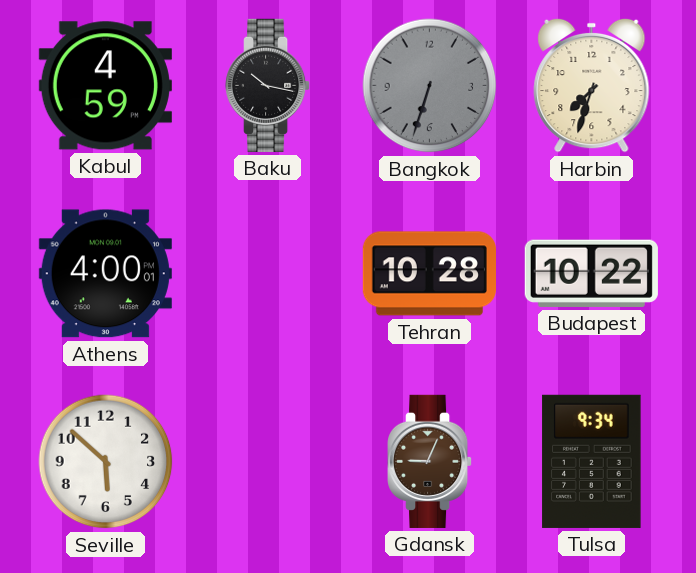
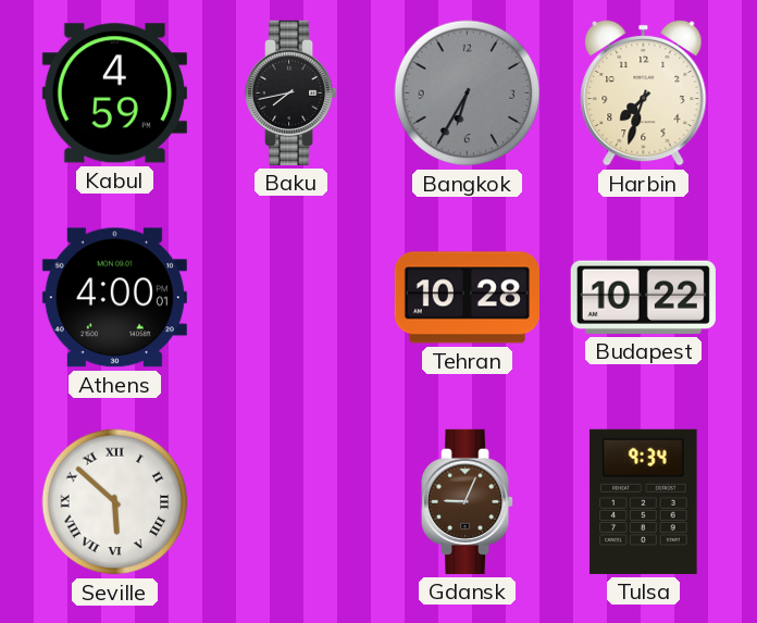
Baku: 10:17 -> 7:43 (293, 92)
Bangkok: 6:33 -> 6:35 (468, 94)
Seville numerals: Arabic -> Roman (115, 502)
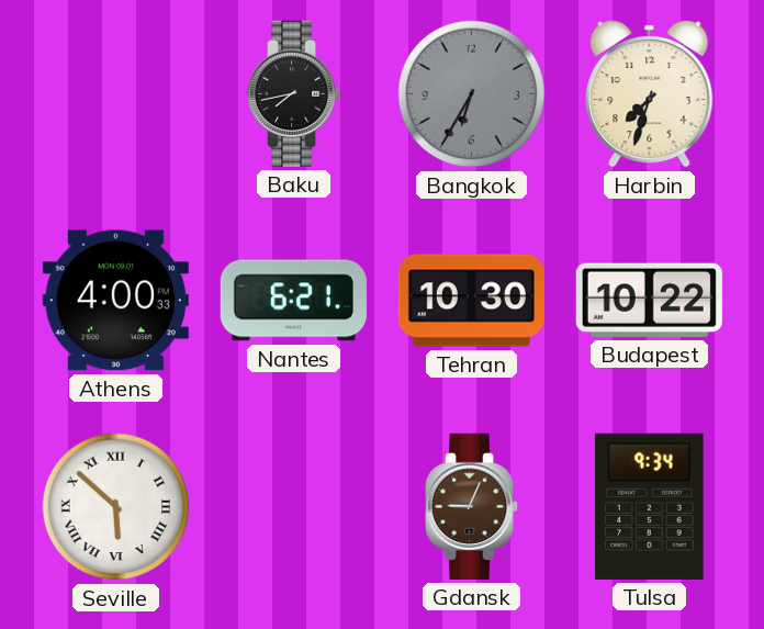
Kabul: 4:59 -> none (114, 94)
Athens: 4:00:01 -> 4:00:33 (115, 301)
Nantes: none -> 6:21 (293, 301)
Tehran: 10:28 -> 10:30 (471, 301)
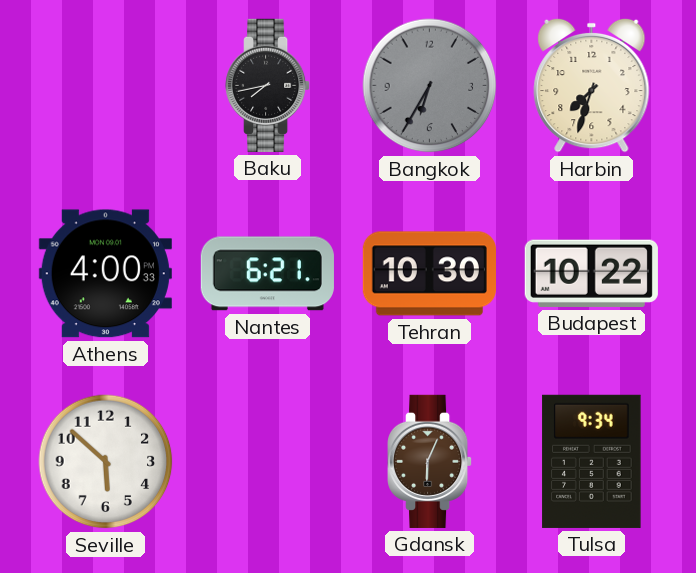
Seville numerals: Roman -> Arabic (106, 462)
Gdansk: 9:04 -> 6:04 (431, 461)
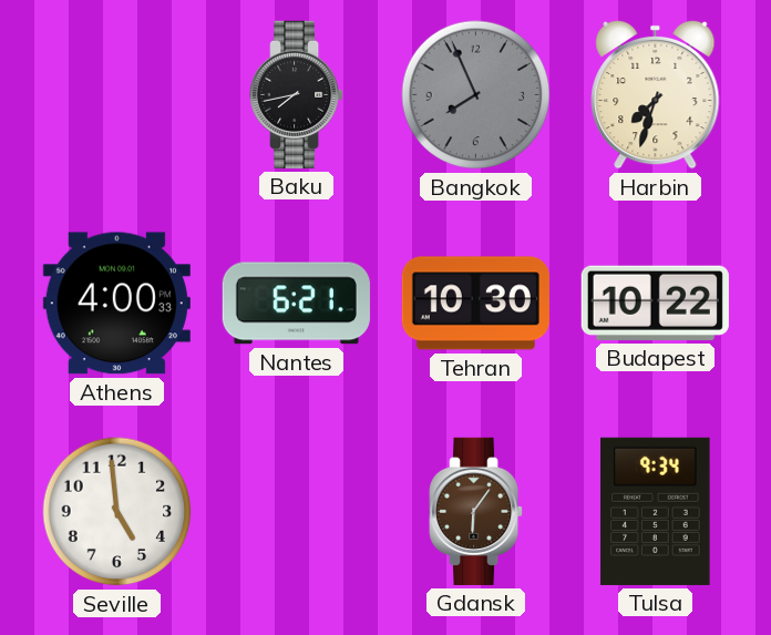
Bangkok: 6:35 -> 7:56 (476, 95)
Seville: 5:52 -> 4:59 (117, 512)
Gdansk: 6:04 -> 6:06 (477, 511)
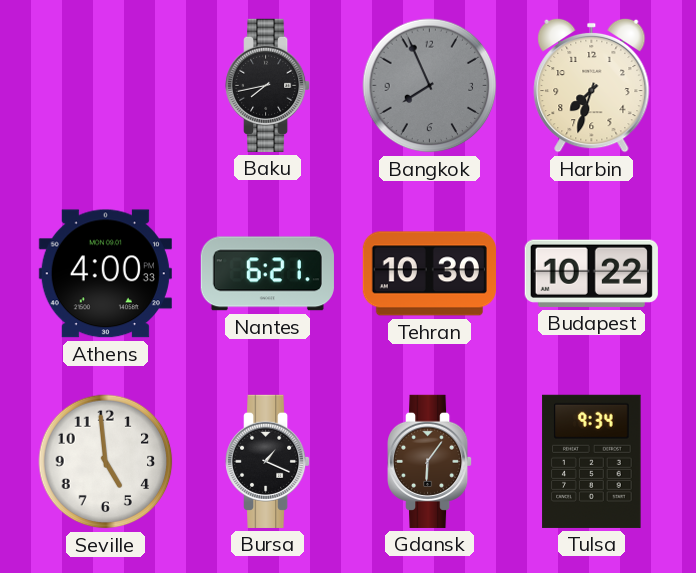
Bursa: none -> 1:19 (269, 461)
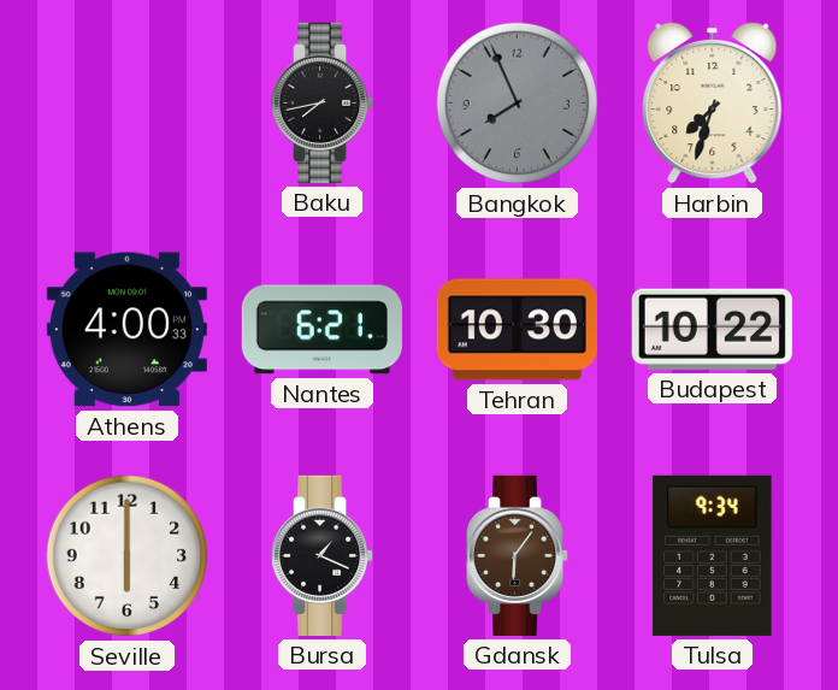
Seville: 4:59 -> 6:00 (128, 556)
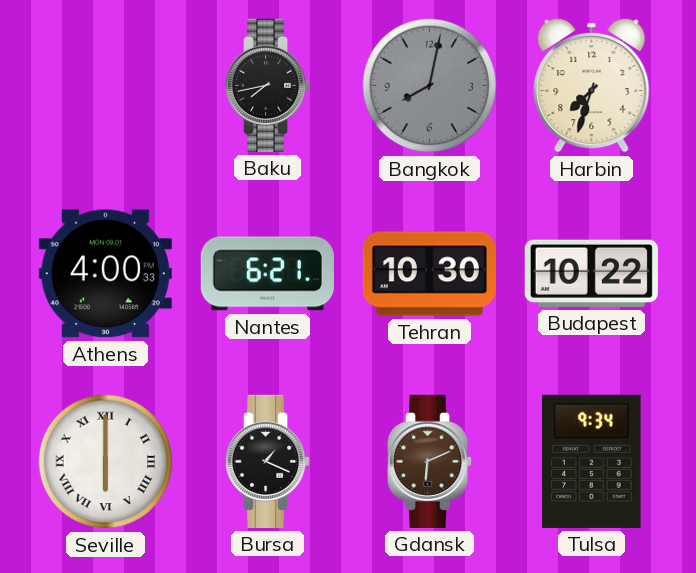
Bangkok: 7:56 -> 8:02 (430, 86)
Seville numerals: Arabic -> Roman (106, 462)
Gdansk: 6:06 -> 6:11 (431, 461)
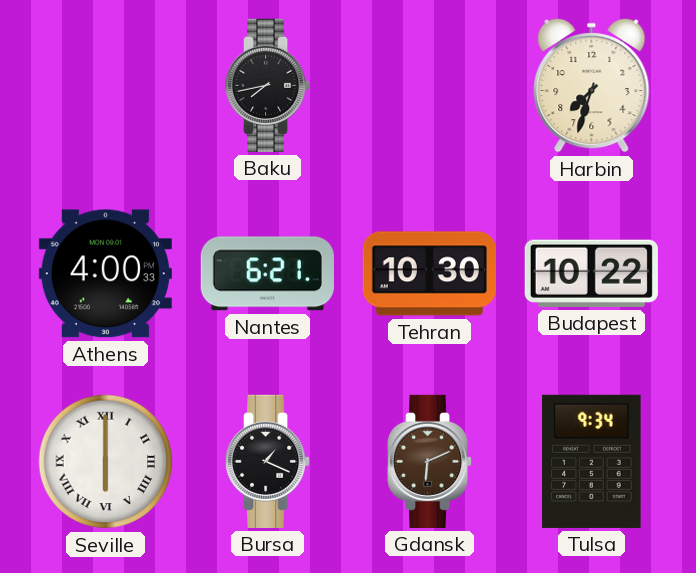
Bangkok: 8:02 -> none (430, 86)
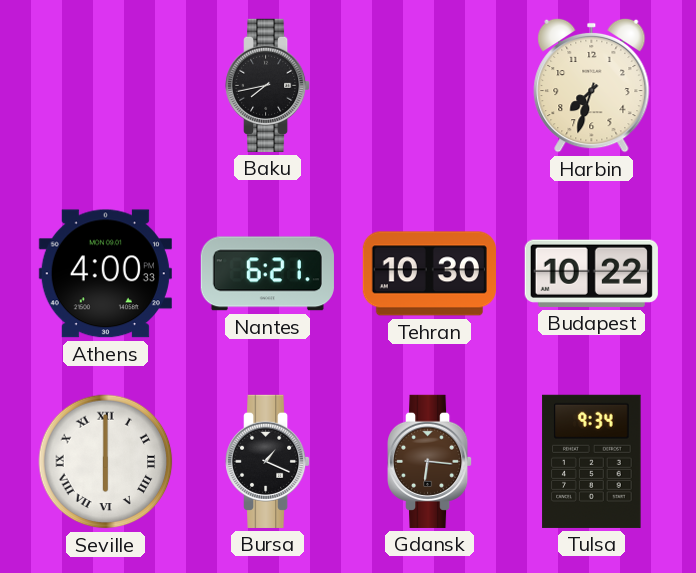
Gdansk: 6:11 -> 6:16 (431, 461)
